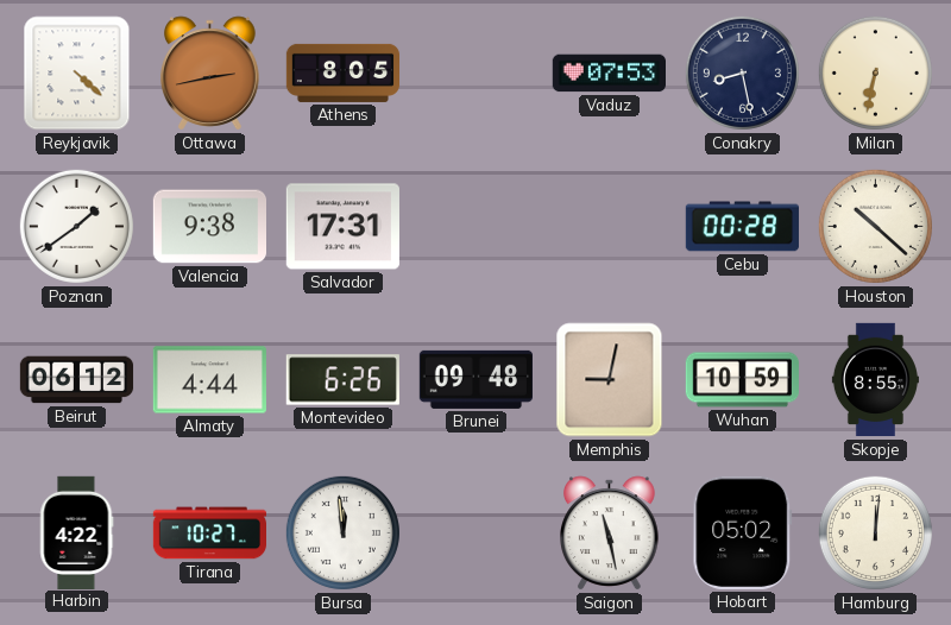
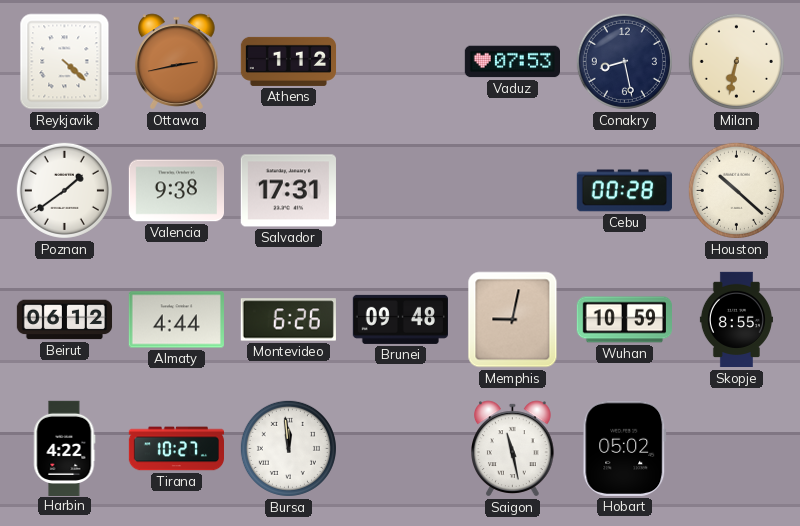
Athens: 8:05 -> 1:12 (289, 61)
Hamburg: 12:01 -> none (875, 532)
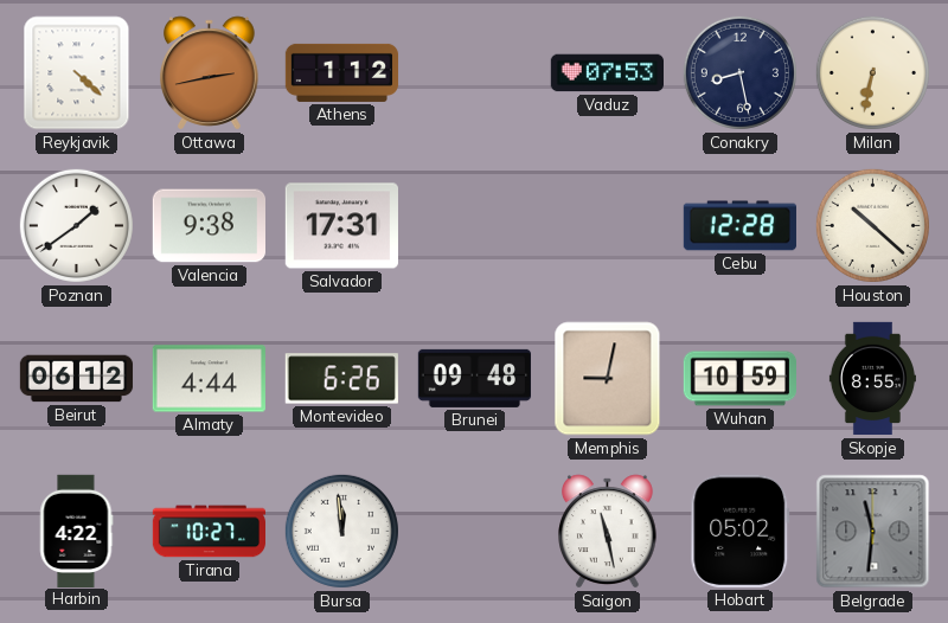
Cebu: 00:28 -> 12:28 (739, 226)
Belgrade: none -> 11:31 (873, 532)
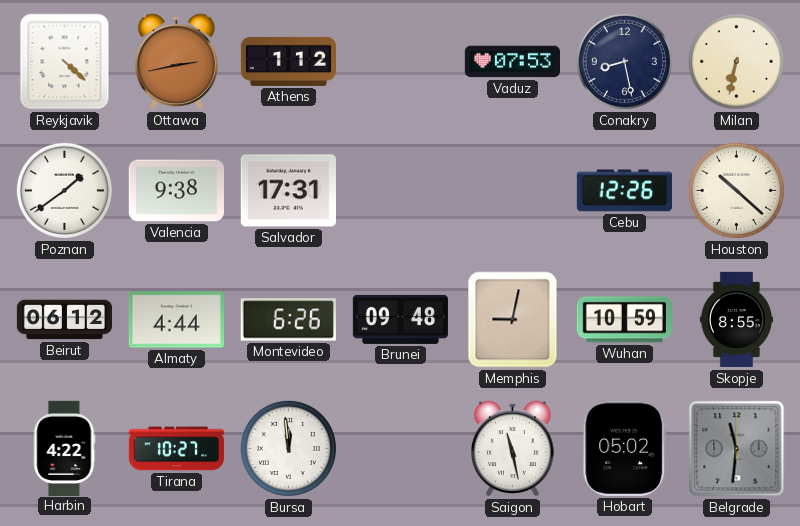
Cebu: 12:28 -> 12:26 (624, 191)
